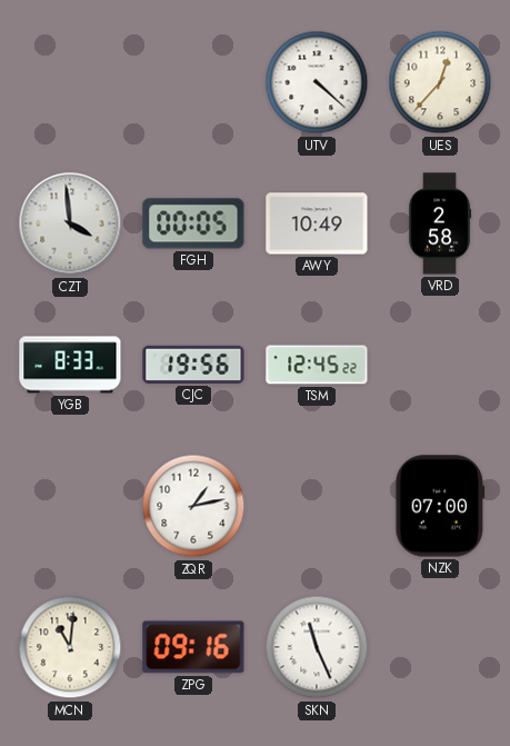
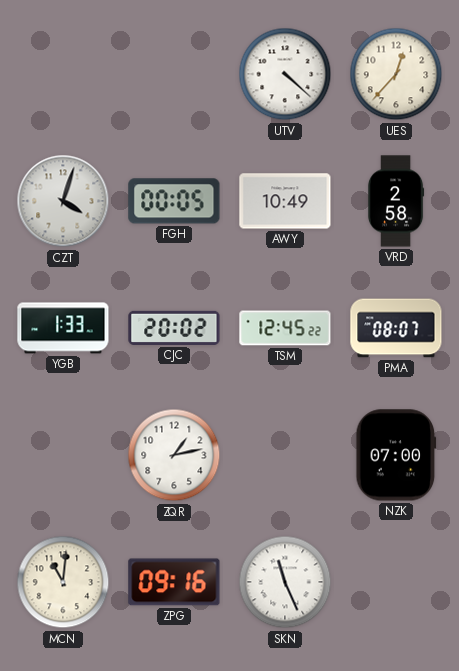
CZT: 3:59 -> 4:03 (63, 201)
YGB: 8:33 -> 1:33 (63, 328)
CJC: 19:56 -> 20:02 (174, 328)
PMA: none -> 08:07 (396, 328)
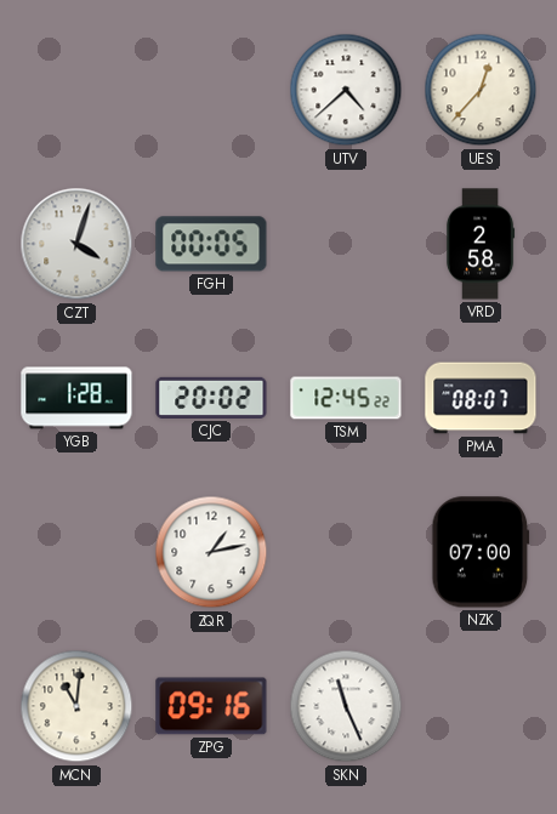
UTV: 4:22 -> 4:38 (346, 90)
AWY: 10:49 -> none (285, 201)
YGB: 1:33 -> 1:28 (76, 398)
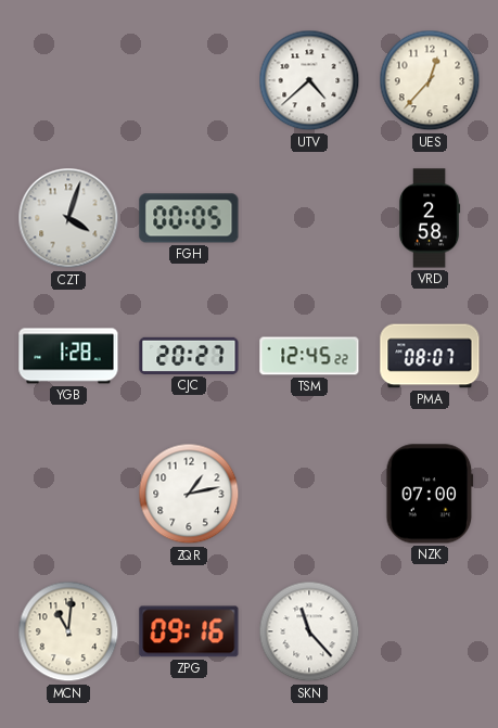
CJC: 20:02 -> 20:27 (189, 356)
SKN: 11:26 -> 11:23 (309, 631)
